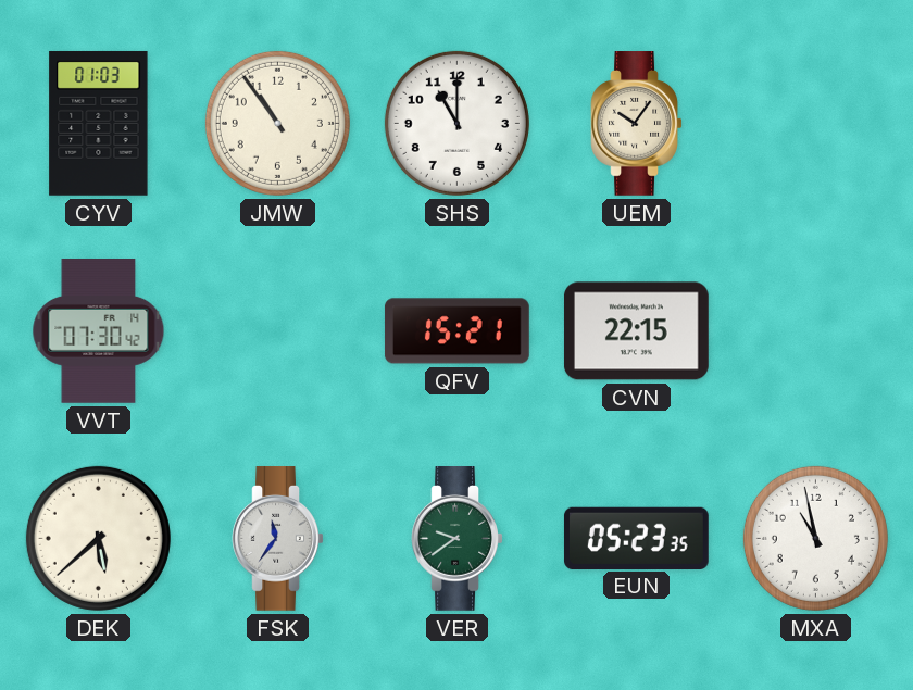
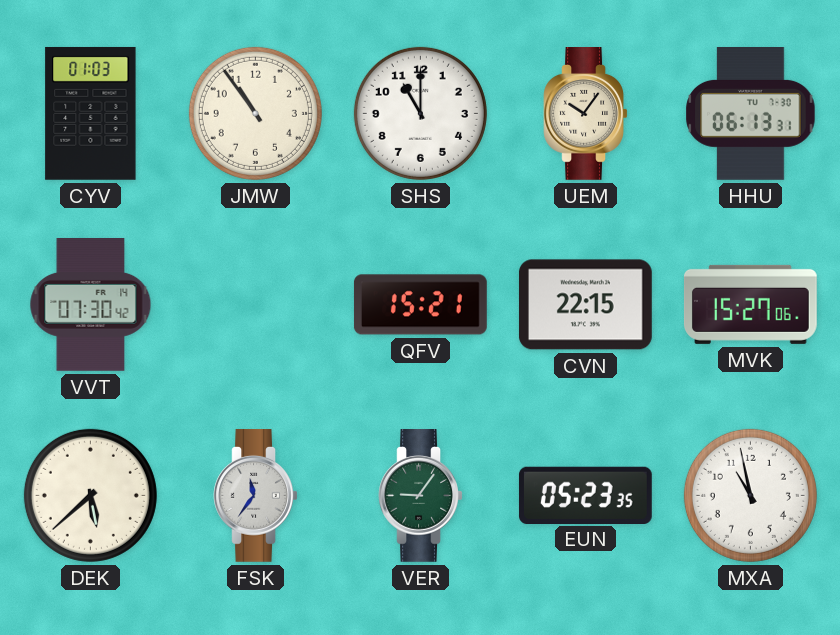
HHU: none -> 06:13 (751, 114)
MVK: none -> 15:27 (750, 304)
VER: 9:39 -> 9:06 (421, 496)
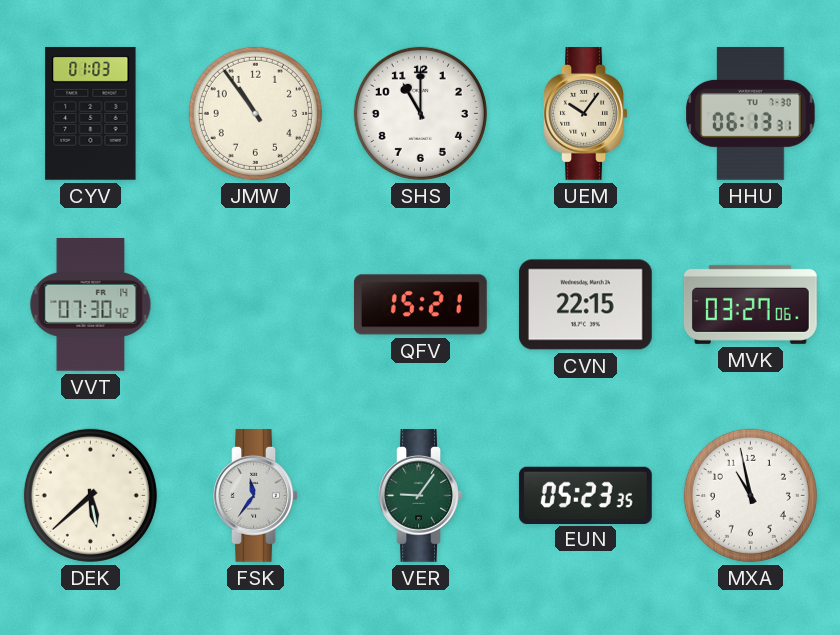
MVK: 15:27 -> 03:27 (750, 304)
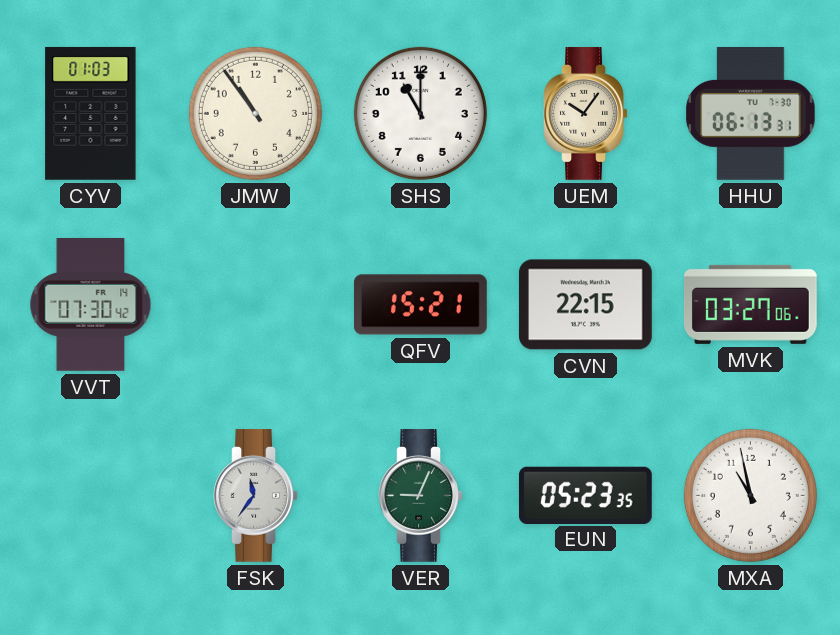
DEK: 5:38 -> none (90, 495)
VER: 9:06 -> 9:04 (421, 496)
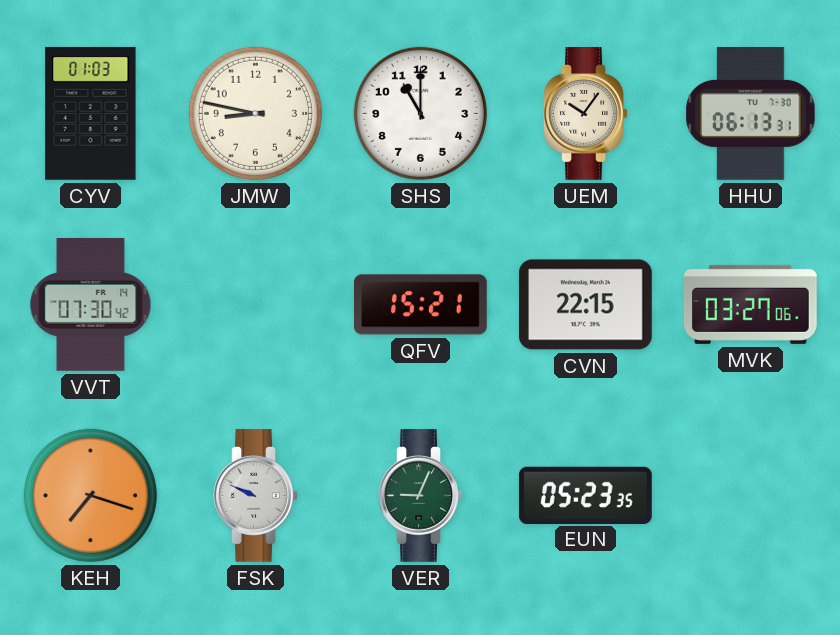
JMW: 10:54 -> 8:47 (255, 113)
KEH: none -> 7:18 (90, 495)
FSK: 11:36 -> 9:49 (256, 496)
MXA: 10:58 -> none (750, 495)
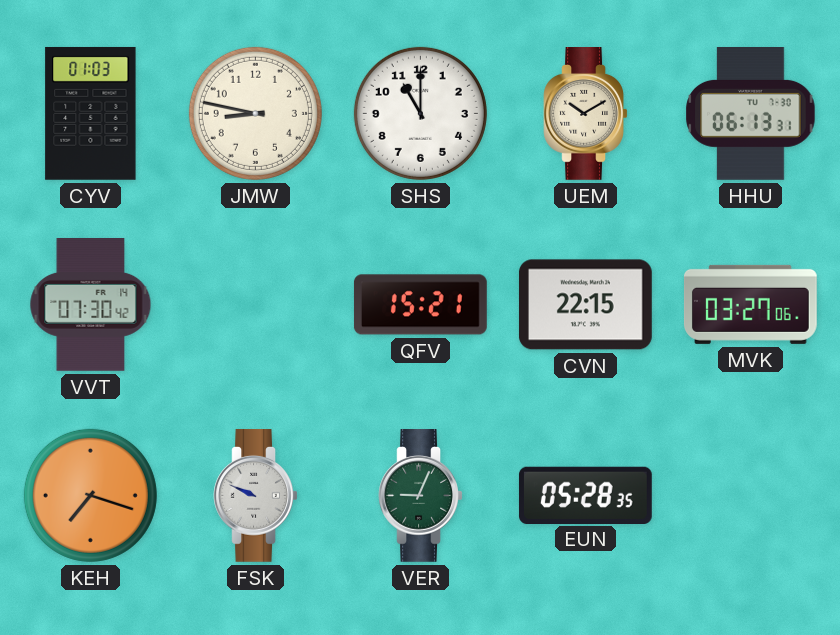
UEM: 10:06 -> 10:10 (586, 114)
EUN: 05:23 -> 05:28 (585, 495)
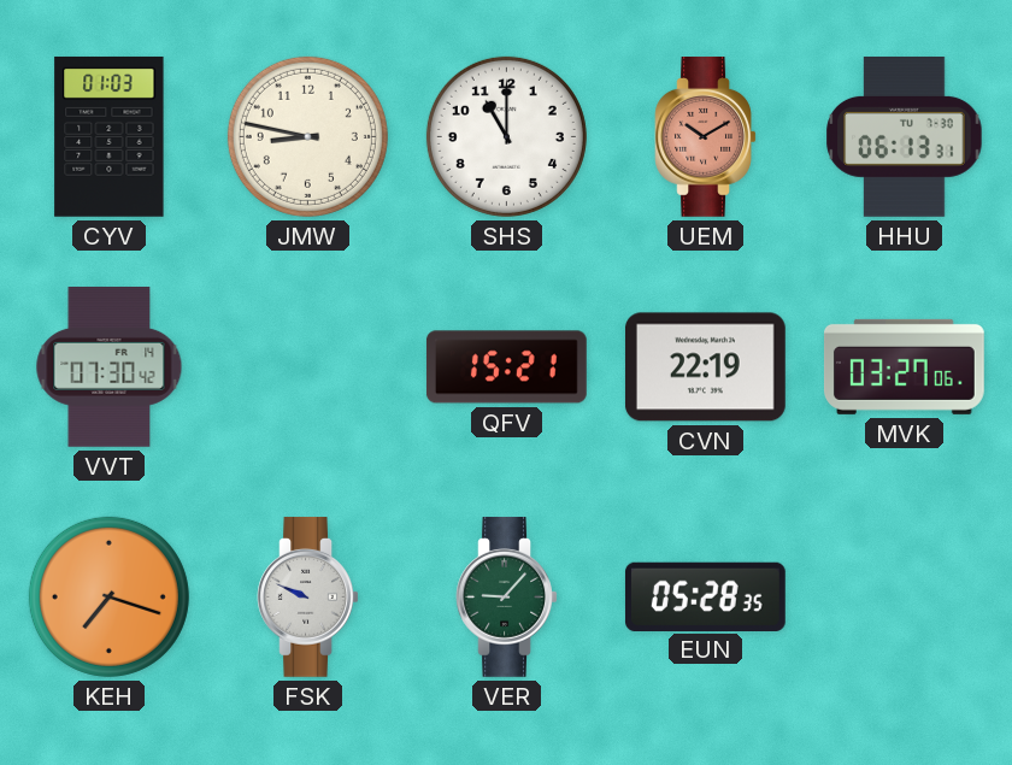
UEM dial: cream -> salmon (706, 137)
CVN: 22:15 -> 22:19 (705, 367)
VER: 9:04 -> 9:07 (507, 598)
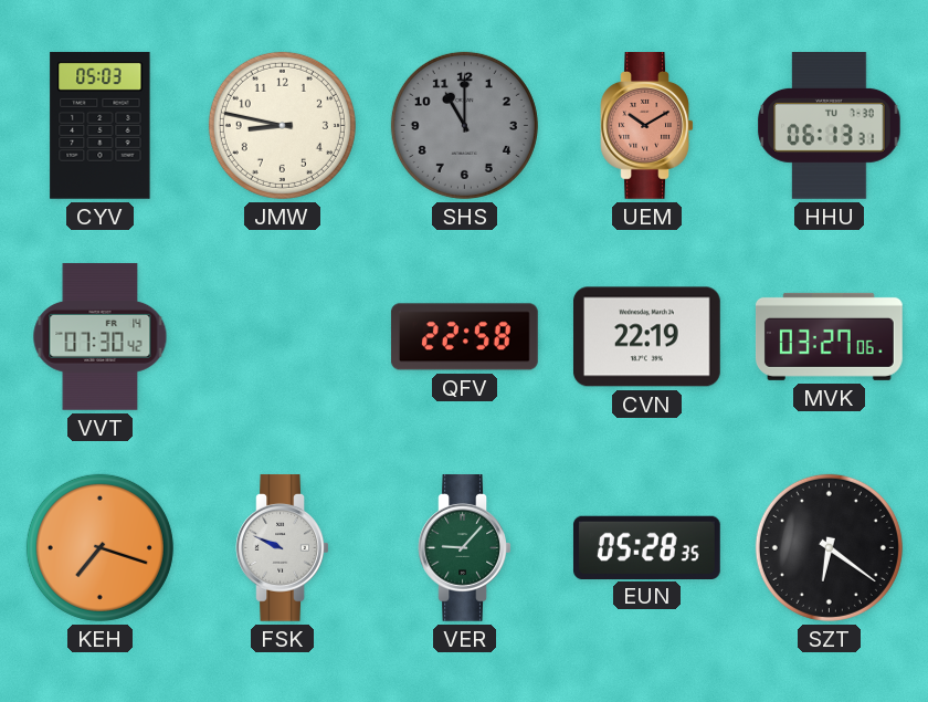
CYV: 01:03 -> 05:03 (101, 125)
SHS dial: white -> grey (464, 125)
QFV: 15:21 -> 22:58 (464, 337)
SZT: none -> 6:21 (829, 547)
